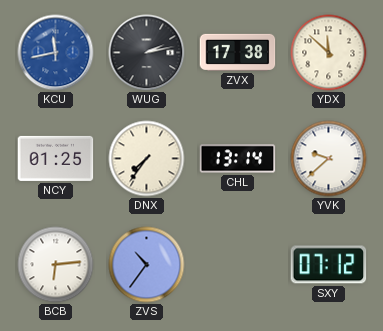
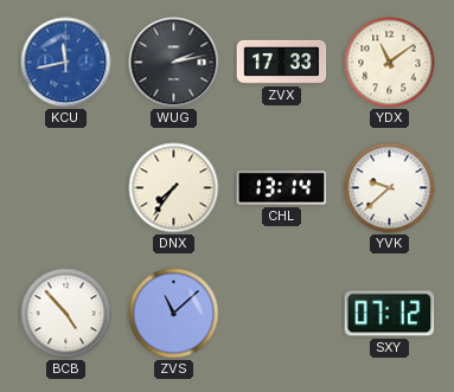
ZVX: 17:38 -> 17:33 (282, 62)
YDX: 11:52 -> 11:09 (390, 63)
NCY: 01:25 -> none (56, 158)
BCB: 6:14 -> 4:53 (66, 314)
ZVS: 10:36 -> 11:08 (174, 314)
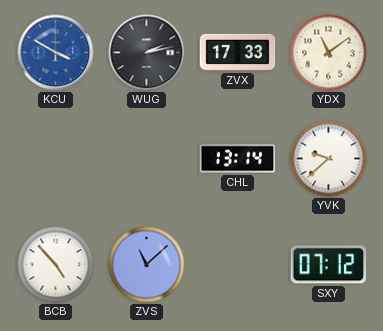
KCU: 11:43 -> 3:50 (56, 53)
DNX: 7:36 -> none (174, 188)
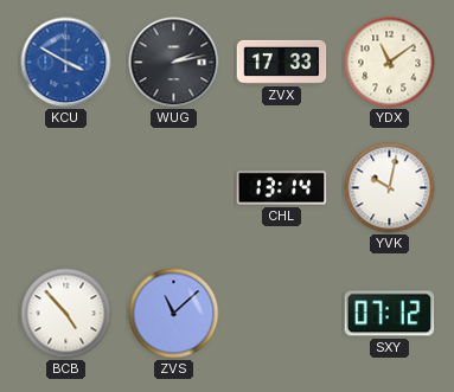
YVK: 9:38 -> 10:02 (390, 188)
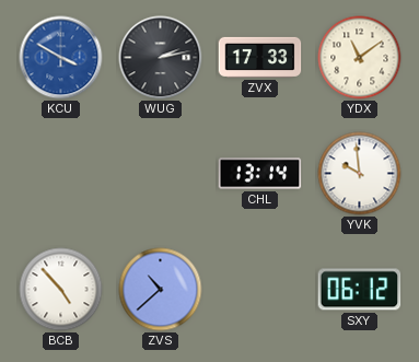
YVK: 10:02 -> 9:59 (360, 174)
ZVS: 11:08 -> 10:38 (161, 290)
SXY: 07:12 -> 06:12 (360, 290)
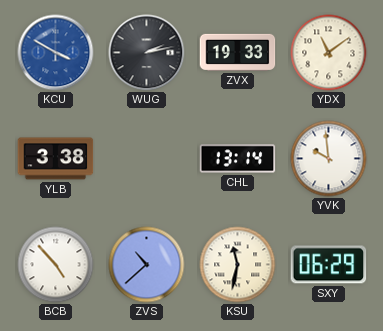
ZVX: 17:33 -> 19:33 (238, 52)
YLB: none -> 3:38 (56, 159)
KSU: none -> 11:32 (238, 265)
SXY: 06:12 -> 06:29 (329, 265)
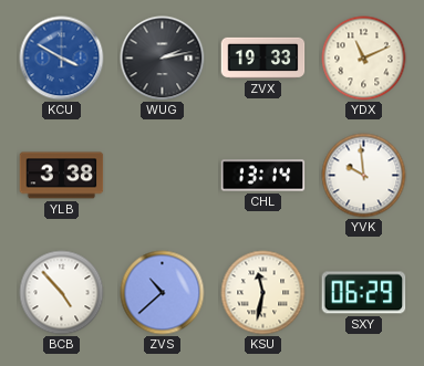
YDX: 11:09 -> 11:11 (364, 59)
